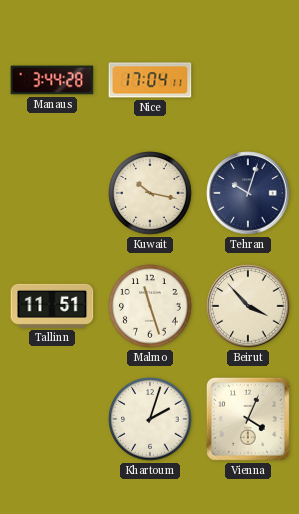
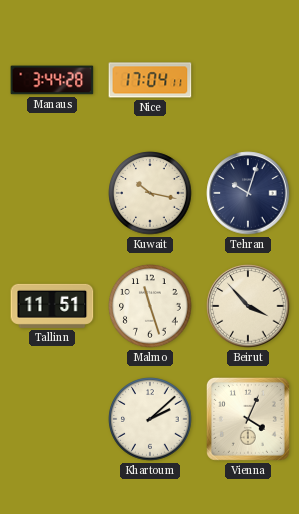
Khartoum: 2:03 -> 2:08 (150, 419)
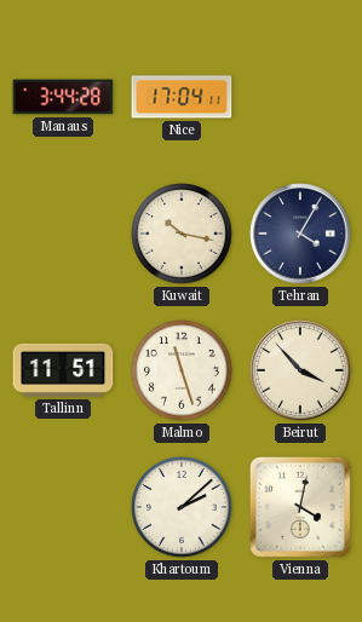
Tehran: 10:03 -> 4:05 (300, 234)
Vienna: 4:04 -> 4:02 (300, 507)
